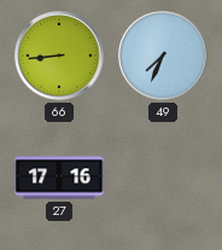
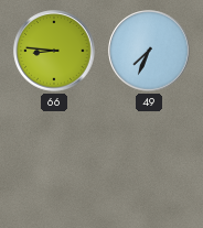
66: 8:44 -> 8:46 (54, 51)
27: 17:16 -> none (59, 178)
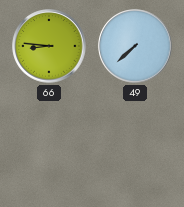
49: 7:34 -> 7:38 (135, 46)
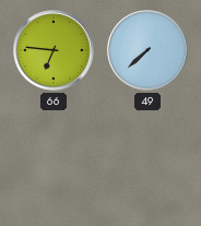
66: 8:46 -> 6:46 (54, 50)
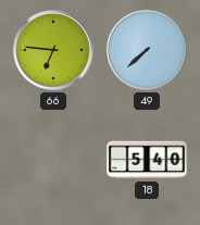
18: none -> 5:40 (147, 160)
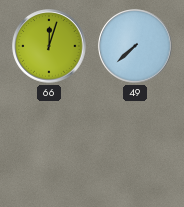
66: 6:46 -> 12:03 (49, 46)
18: 5:40 -> none (147, 160)
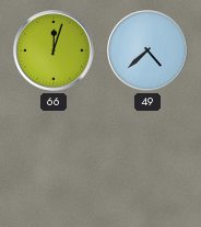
49: 7:38 -> 4:38 (147, 50)
